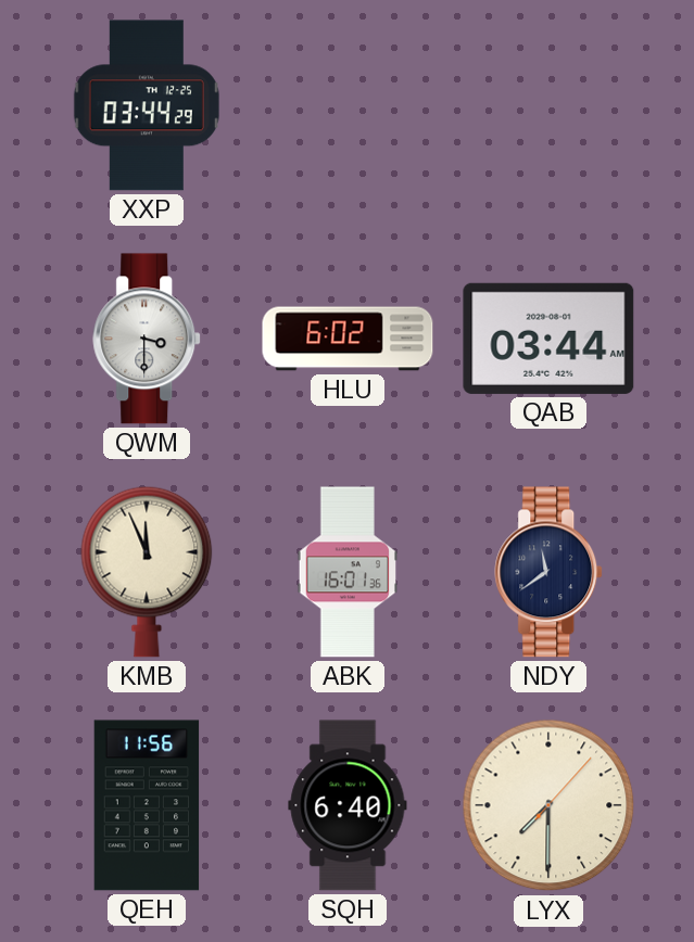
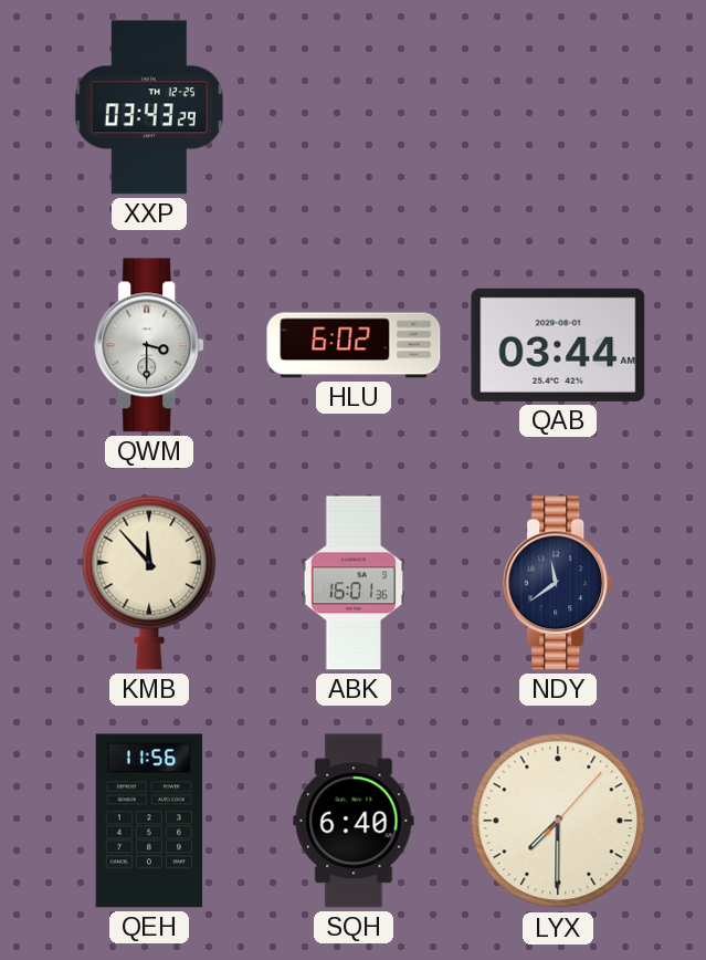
XXP: 03:44 -> 03:43 (149, 107)
KMB: 11:56 -> 11:53 (149, 583)
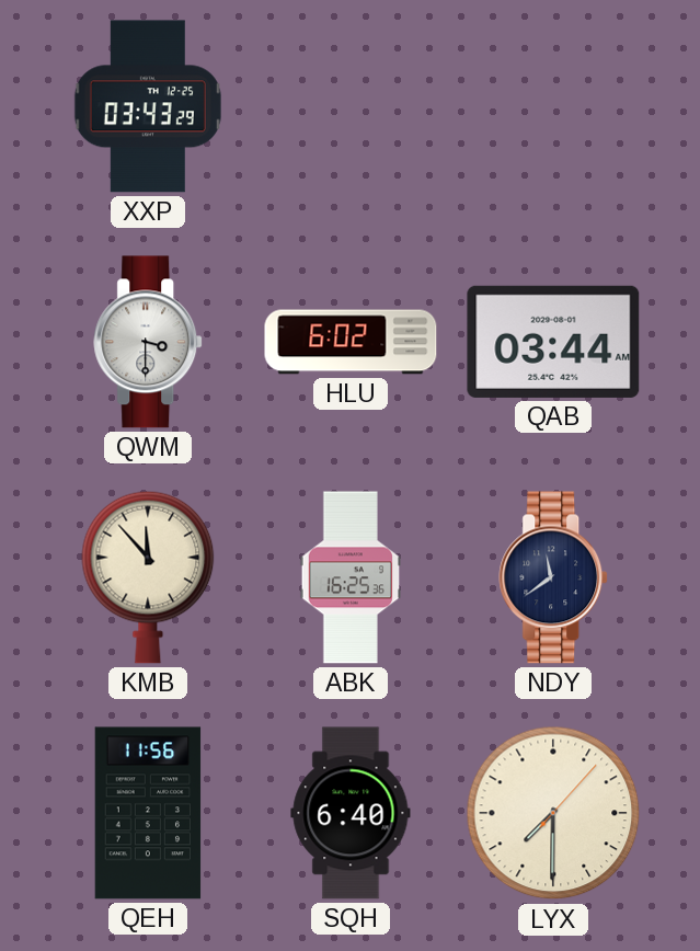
ABK: 16:01 -> 16:25 (351, 577)
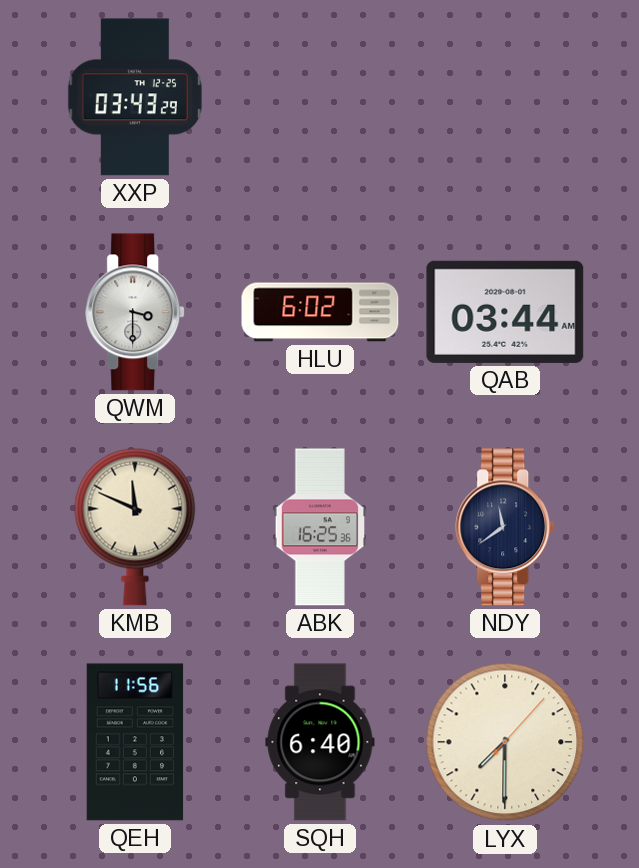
KMB: 11:53 -> 11:49 (135, 527)
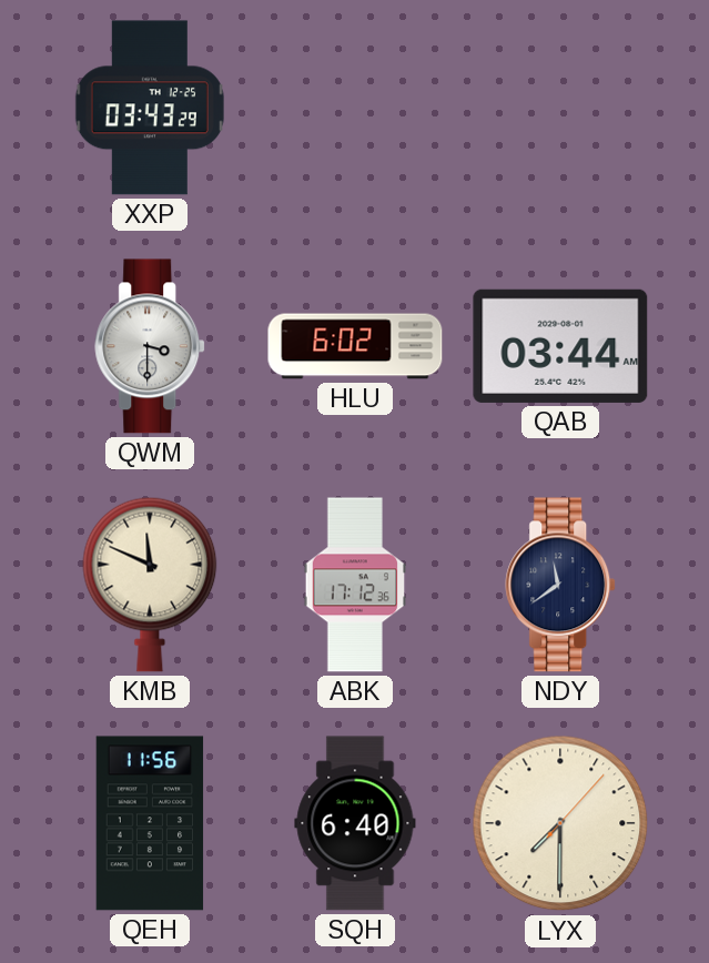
ABK: 16:25 -> 17:12 (355, 585)
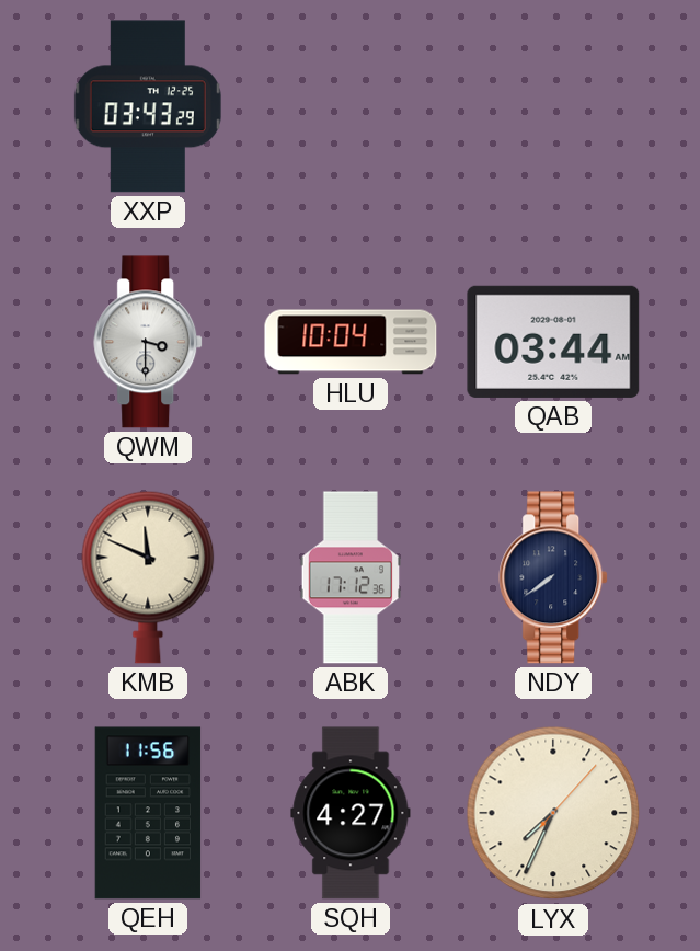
HLU: 6:02 -> 10:04 (351, 342)
NDY: 11:39 -> 7:39 (554, 577)
SQH: 6:40 -> 4:27 (351, 813)
LYX: 7:30 -> 7:34 (553, 813)
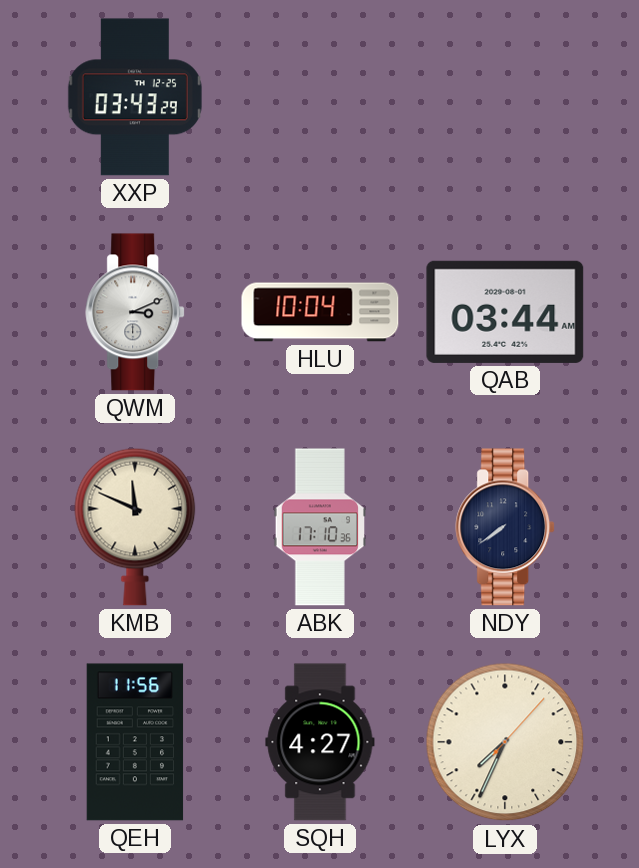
QWM: 3:30 -> 3:11 (136, 312)
ABK: 17:12 -> 17:10 (320, 527)
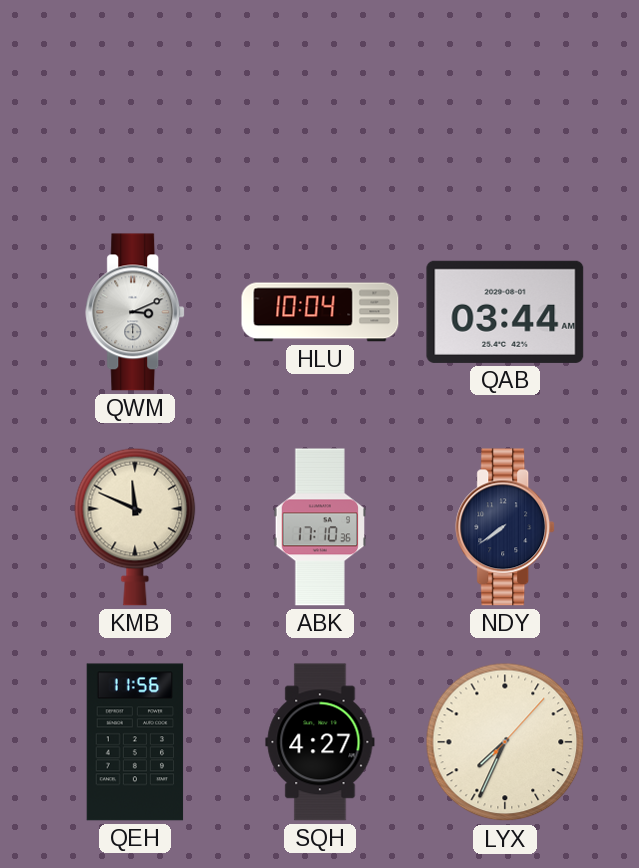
XXP: 03:43 -> none (135, 97)
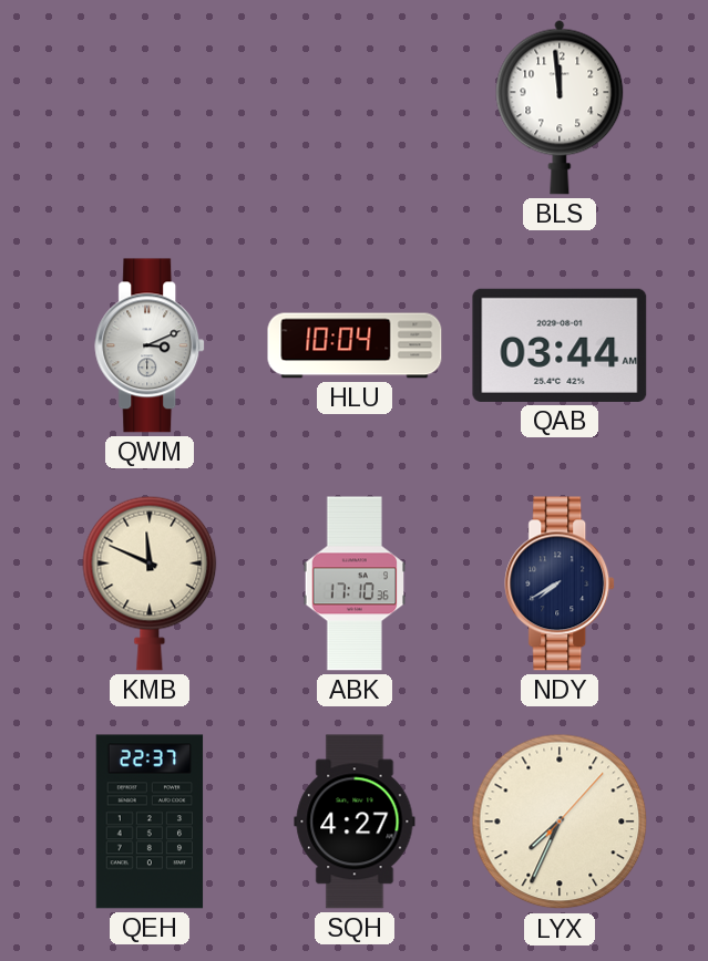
BLS: none -> 11:59 (560, 107)
NDY: 7:39 -> 7:40 (561, 583)
QEH: 11:56 -> 22:37 (150, 821)
